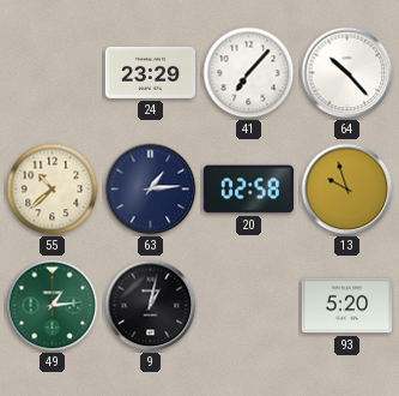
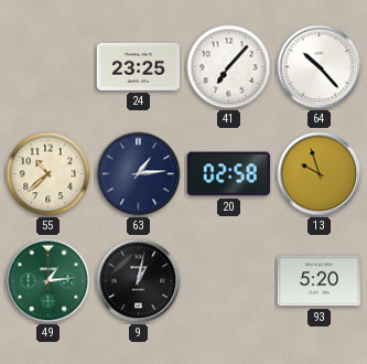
24: 23:29 -> 23:25 (138, 66)
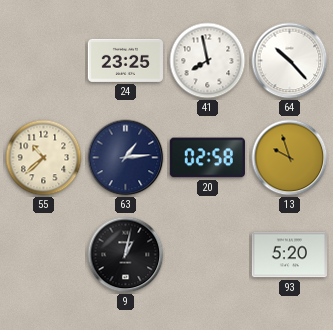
41: 7:07 -> 7:58 (208, 61)
49: 1:14 -> none (48, 281)
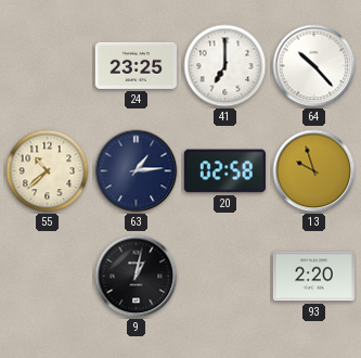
41: 7:58 -> 7:00 (225, 66)
93: 5:20 -> 2:20 (313, 277)
